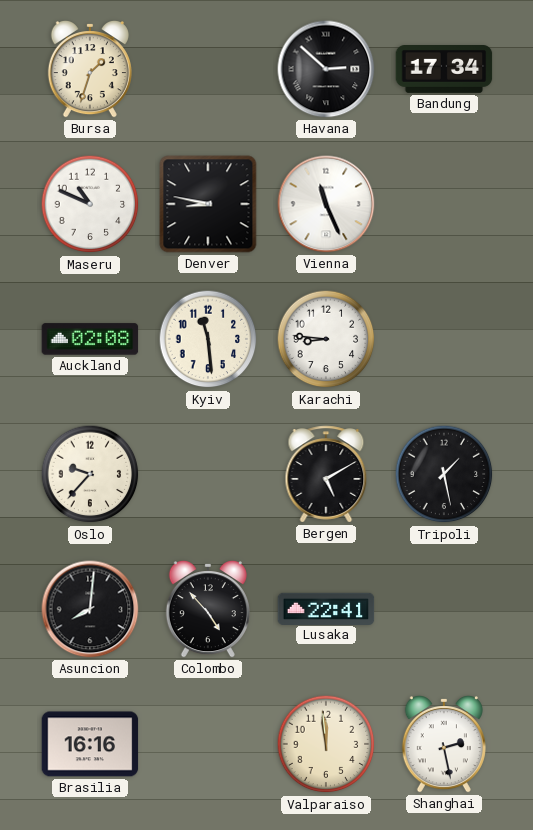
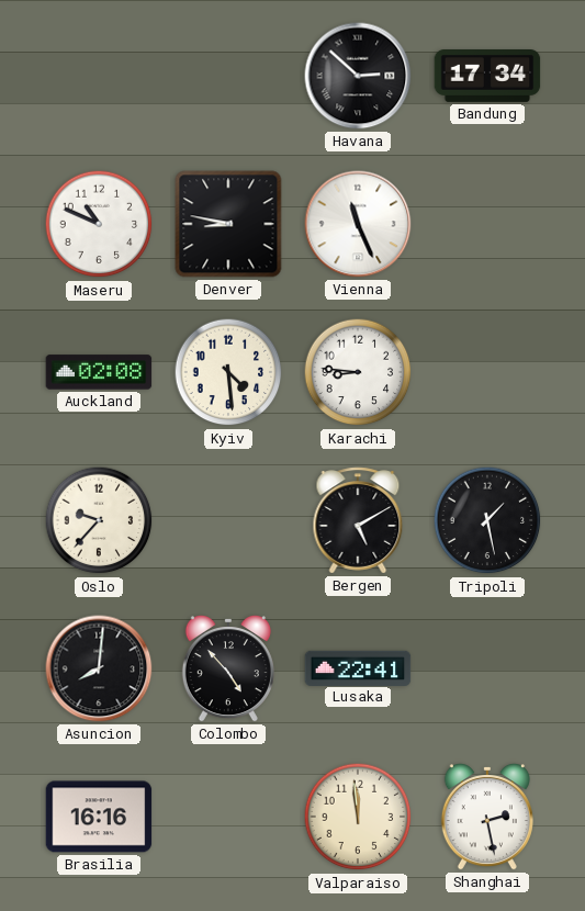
Bursa: 1:33 -> none (90, 70)
Kyiv: 11:29 -> 4:29 (228, 372)
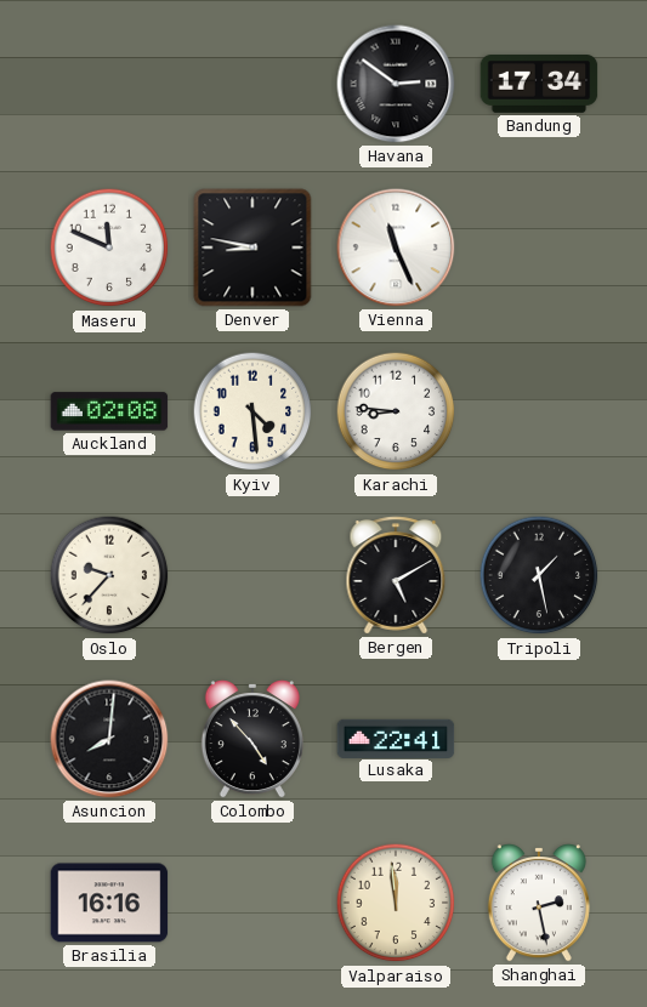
Havana: 2:52 -> 2:51 (396, 84)
Maseru: 10:49 -> 11:49 (109, 248)
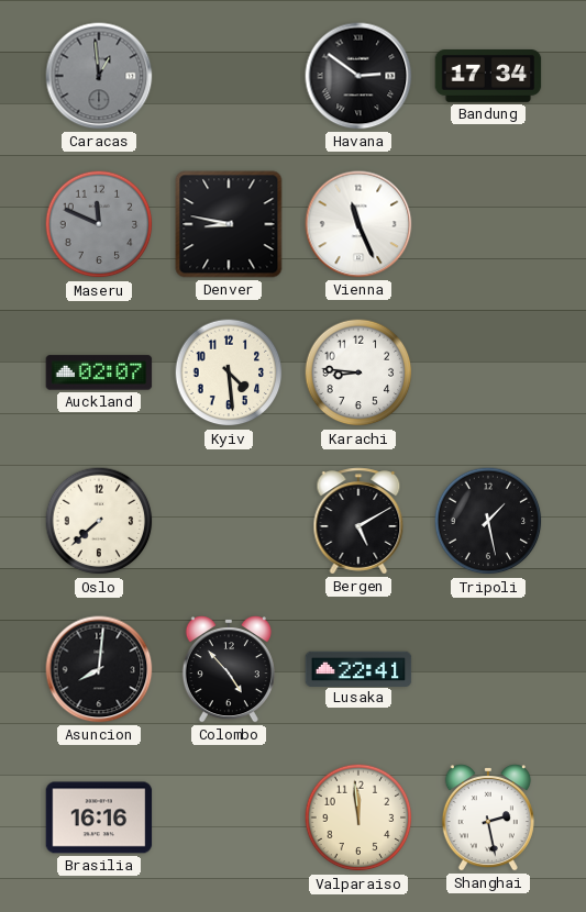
Caracas: none -> 12:59 (99, 76)
Maseru dial: white -> grey (99, 224)
Auckland: 02:08 -> 02:07 (99, 372)
Oslo: 9:37 -> 7:38 (99, 521)
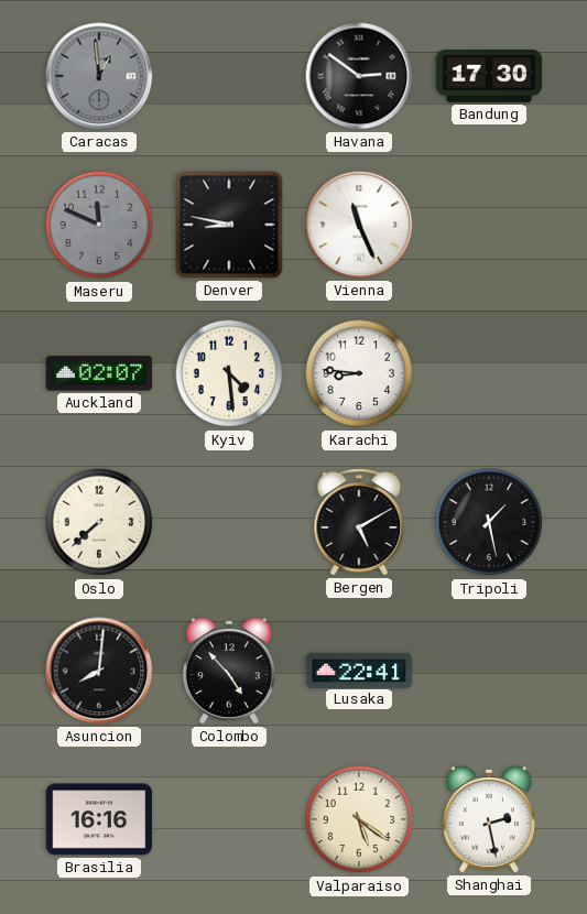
Bandung: 17:34 -> 17:30 (489, 77)
Valparaiso: 11:59 -> 5:21 (359, 819)
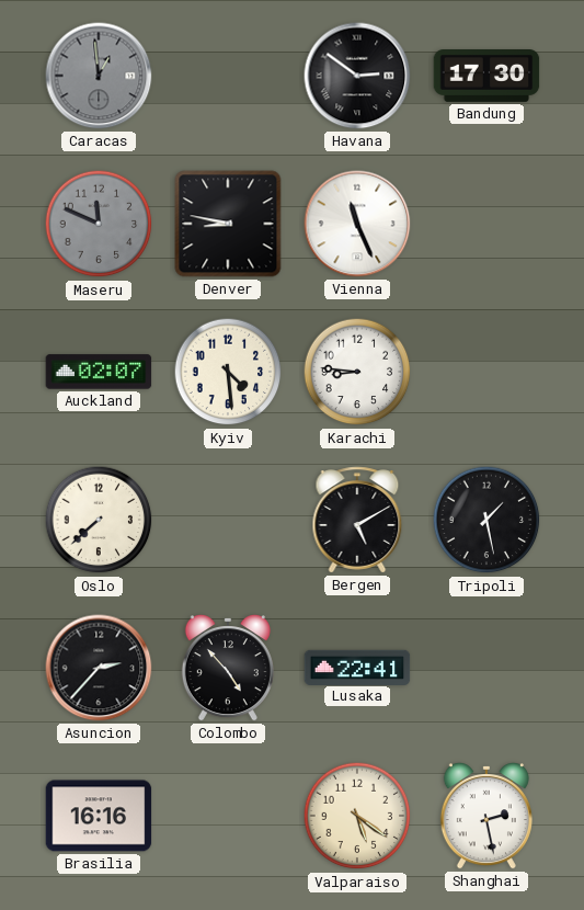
Asuncion: 8:01 -> 2:37 (99, 668)
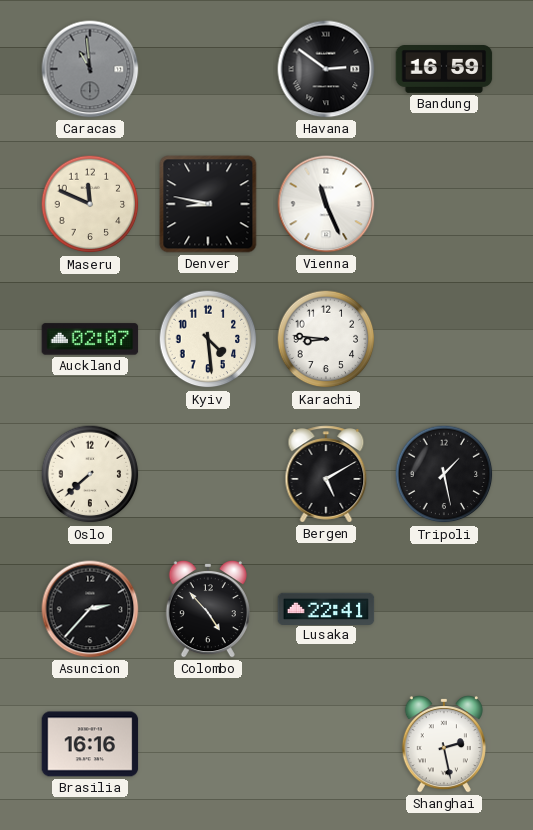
Caracas: 12:59 -> 10:59 (90, 69)
Bandung: 17:30 -> 16:59 (444, 70)
Maseru dial: grey -> cream (90, 204)
Valparaiso: 5:21 -> none (357, 816)
